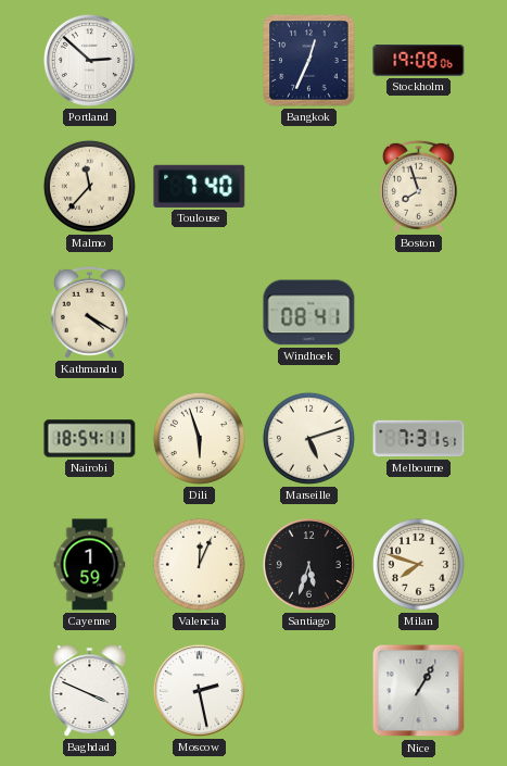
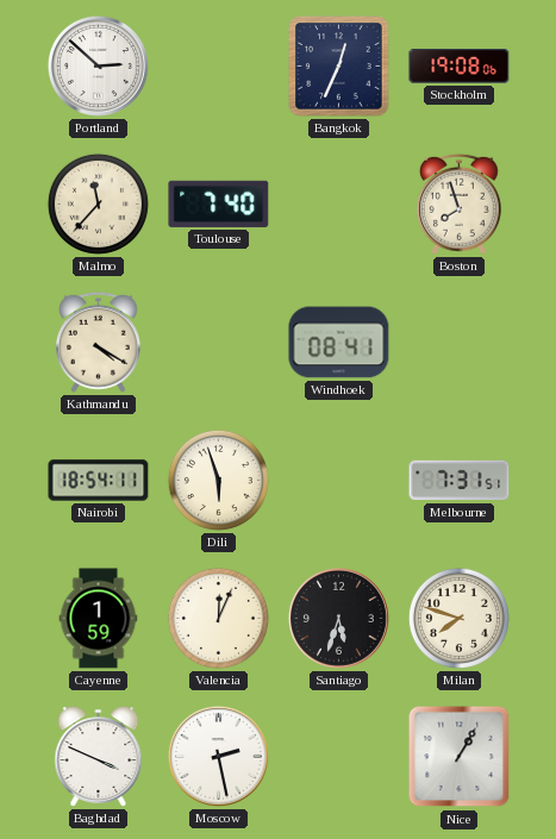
Marseille: 5:12 -> none (308, 438)
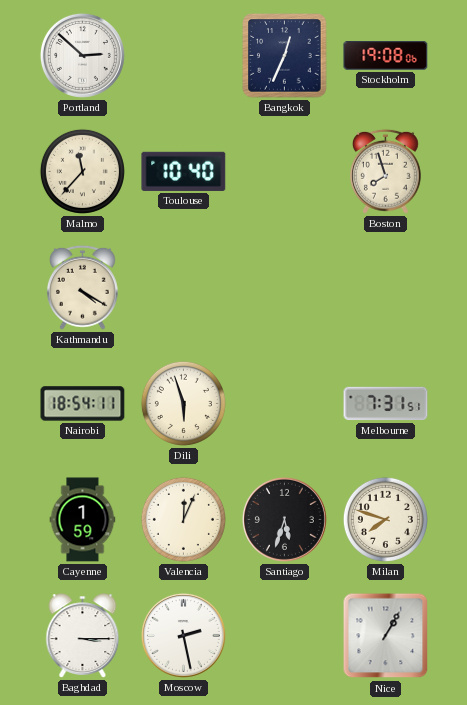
Toulouse: 7:40 -> 10:40 (184, 171)
Windhoek: 08:41 -> none (339, 343)
Baghdad: 3:49 -> 3:15 (83, 636)
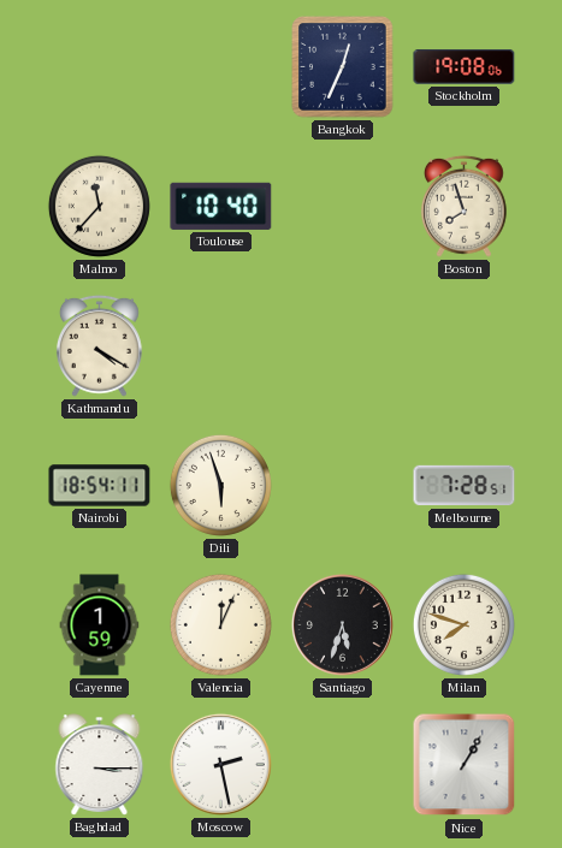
Portland: 2:52 -> none (82, 55)
Melbourne: 7:31 -> 7:28 (465, 486)
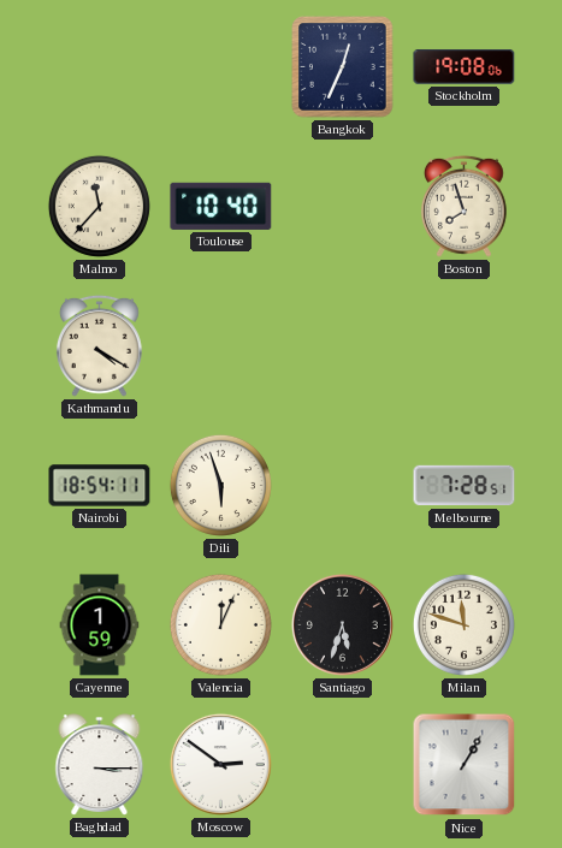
Milan: 7:48 -> 11:48 (463, 624)
Moscow: 2:28 -> 2:51 (220, 764)
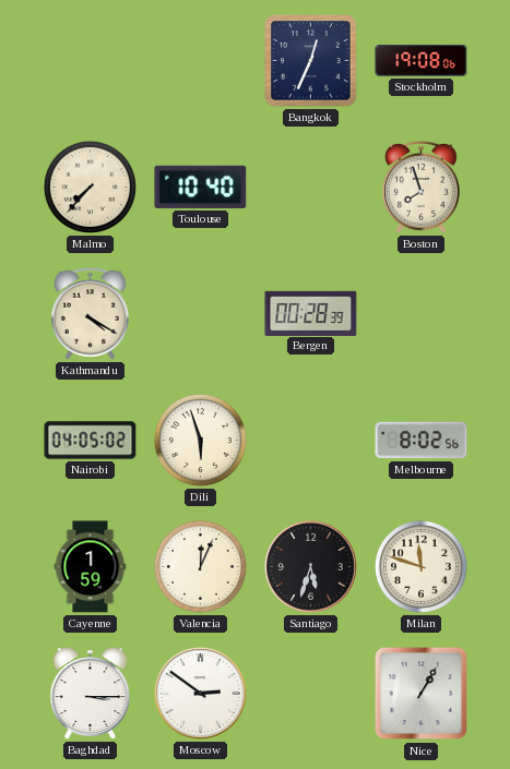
Malmo: 11:37 -> 7:37 (90, 187)
Bergen: none -> 00:28 (311, 313)
Nairobi: 18:54 -> 04:05 (91, 441)
Melbourne: 7:28 -> 8:02 (422, 441)
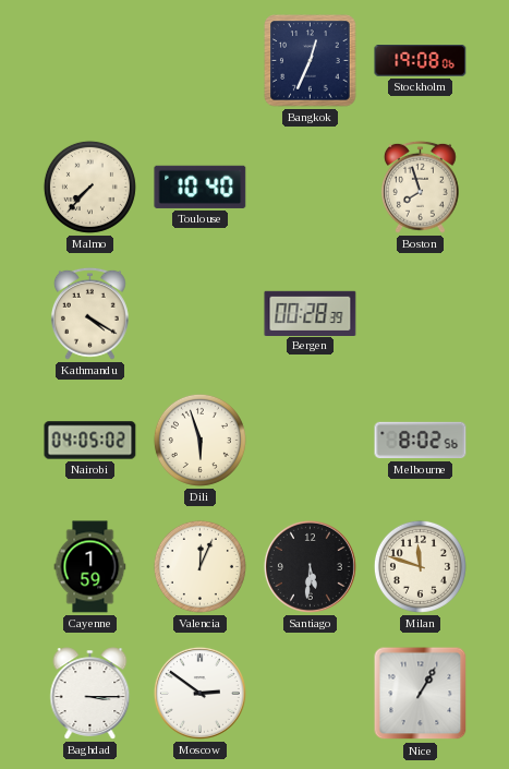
Santiago: 5:33 -> 5:31 (310, 566)
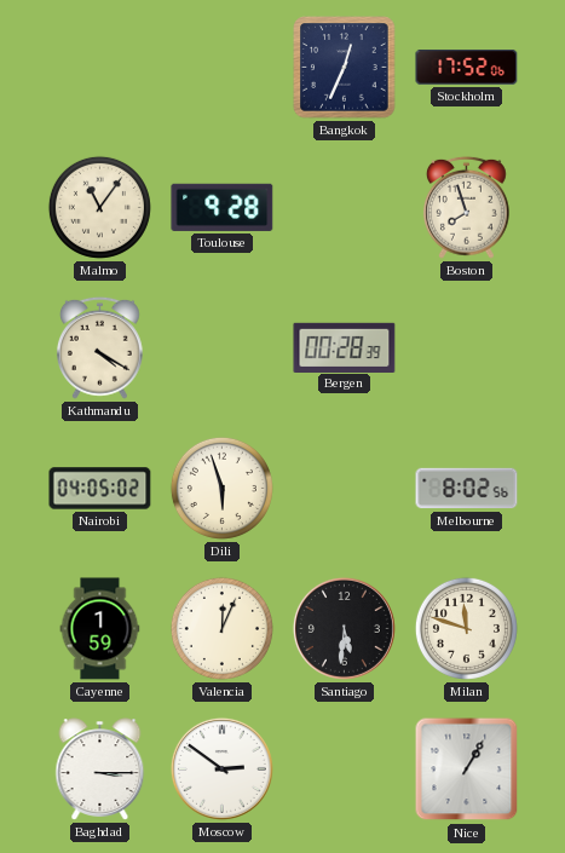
Stockholm: 19:08 -> 17:52 (467, 68)
Malmo: 7:37 -> 11:06 (99, 207)
Toulouse: 10:40 -> 9:28 (223, 207)
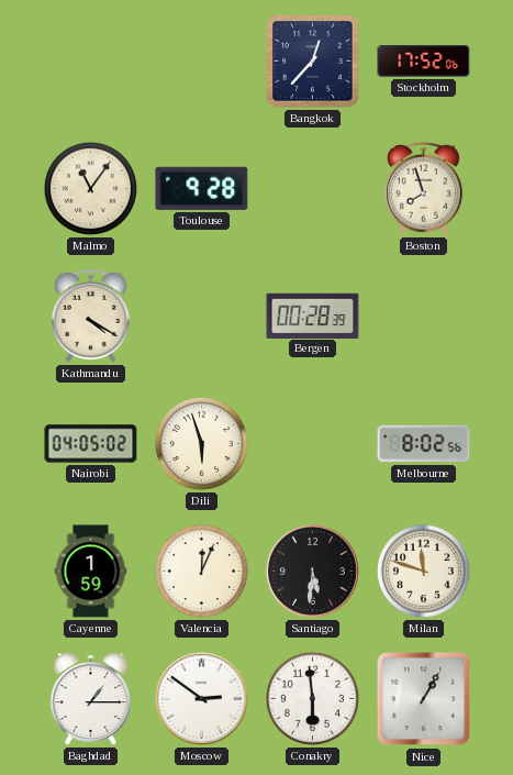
Bangkok: 12:34 -> 12:37 (313, 62)
Baghdad: 3:15 -> 1:15 (91, 699)
Conakry: none -> 5:59 (312, 698)
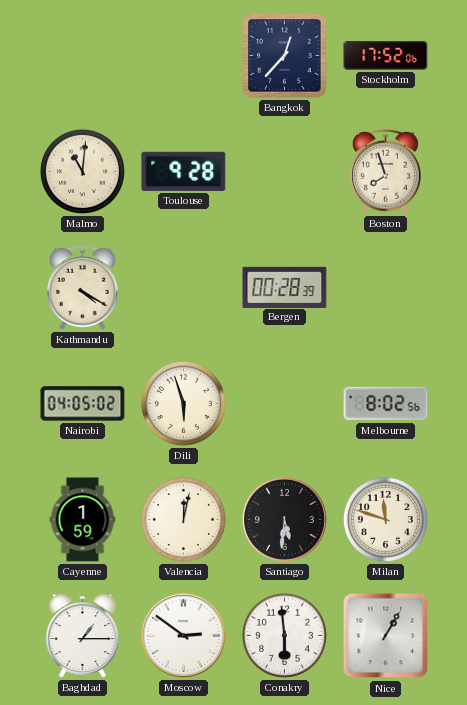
Malmo: 11:06 -> 11:01 (82, 171)
Valencia: 12:04 -> 12:02 (183, 519)
